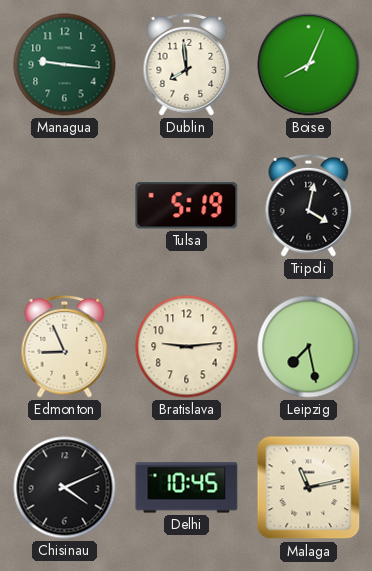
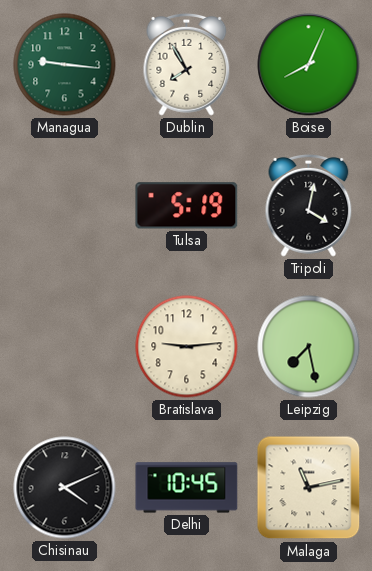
Dublin: 7:59 -> 7:55 (187, 65)
Edmonton: 8:56 -> none (65, 347)
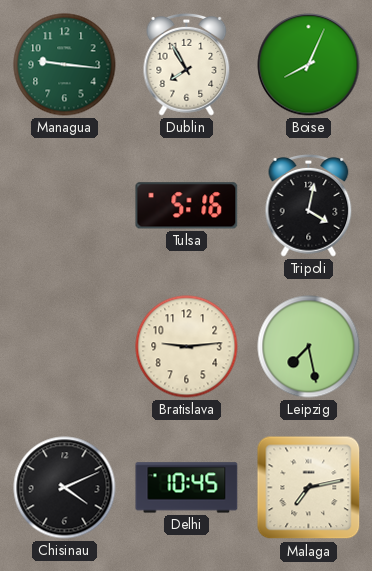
Tulsa: 5:19 -> 5:16 (187, 206)
Malaga: 11:13 -> 7:13 (309, 488)
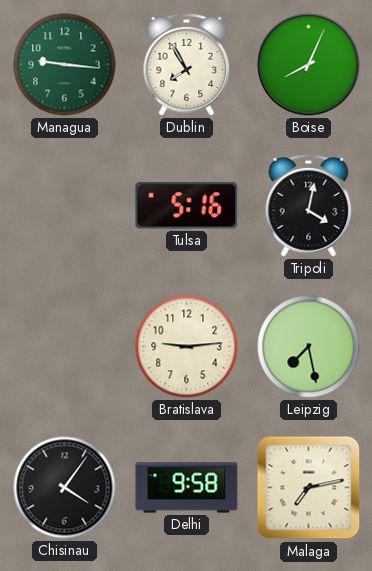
Chisinau: 4:11 -> 4:06 (65, 488)
Delhi: 10:45 -> 9:58 (187, 488)
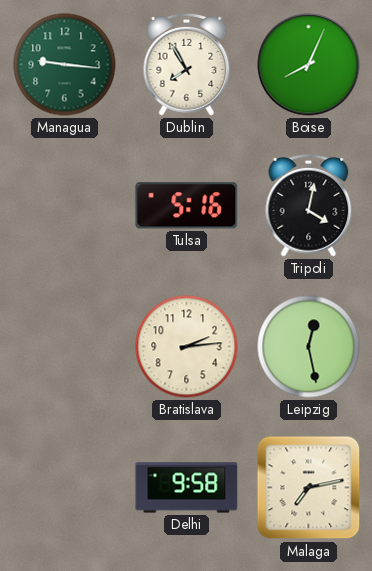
Bratislava: 9:14 -> 2:14 (187, 347)
Leipzig: 7:28 -> 12:28 (309, 347)
Chisinau: 4:06 -> none (65, 488)
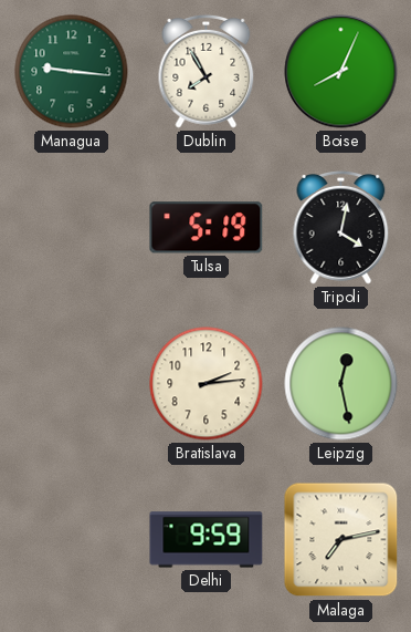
Tulsa: 5:16 -> 5:19 (207, 228)
Delhi: 9:58 -> 9:59 (207, 540)
